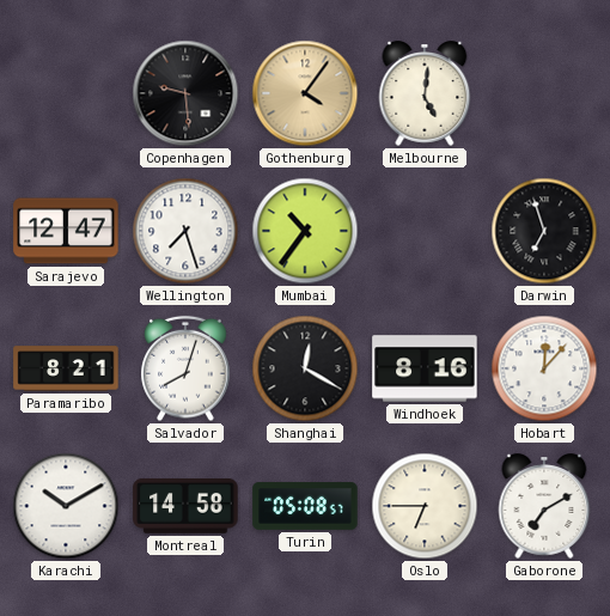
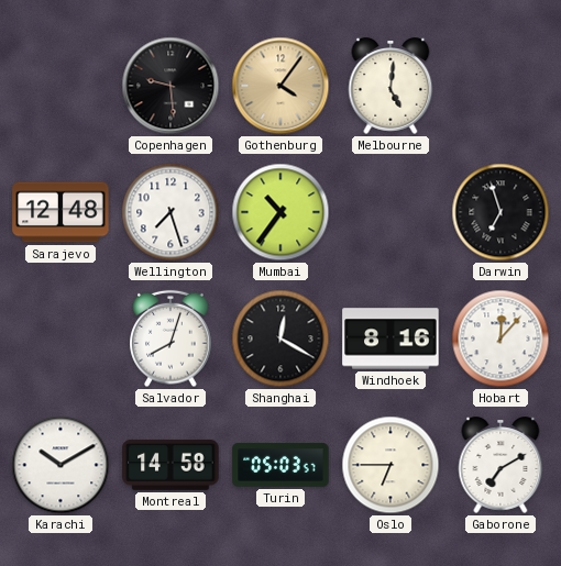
Sarajevo: 12:47 -> 12:48 (61, 212)
Paramaribo: 8:21 -> none (66, 368)
Turin: 05:08 -> 05:03 (280, 465)
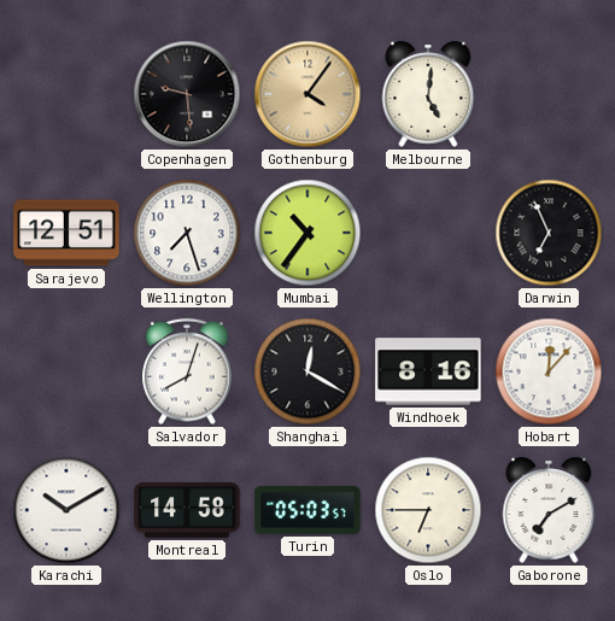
Sarajevo: 12:48 -> 12:51 (66, 233)
Darwin: 6:57 -> 6:56 (549, 233)
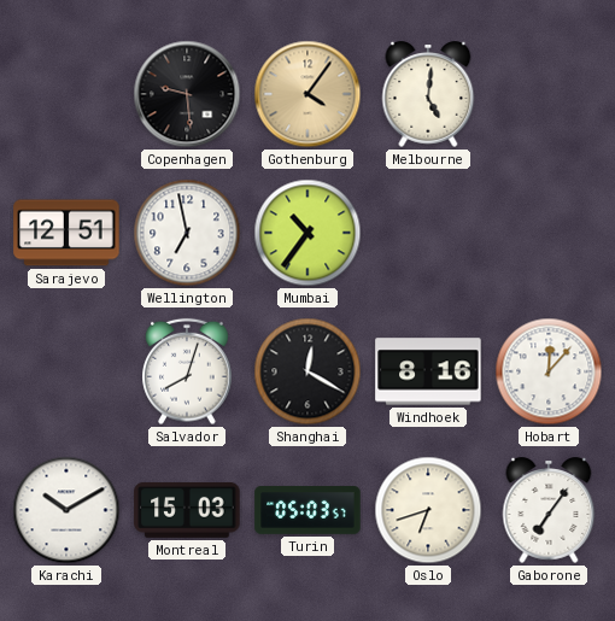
Wellington: 7:27 -> 6:58 (187, 233)
Darwin: 6:56 -> none (549, 233)
Montreal: 14:58 -> 15:03 (187, 510)
Oslo: 6:45 -> 6:42 (428, 510)
Gaborone: 7:10 -> 7:06 (549, 510)
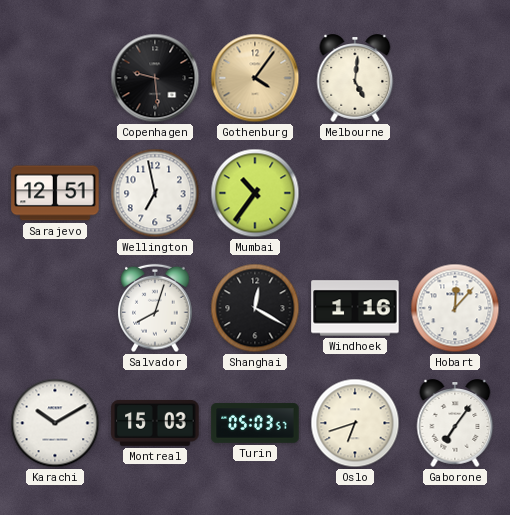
Windhoek: 8:16 -> 1:16 (355, 308)
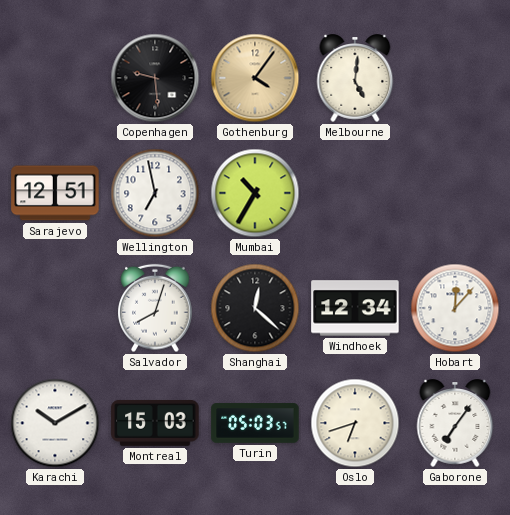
Mumbai: 10:36 -> 10:35 (255, 193)
Shanghai: 12:20 -> 12:22 (255, 308)
Windhoek: 1:16 -> 12:34 (355, 308)
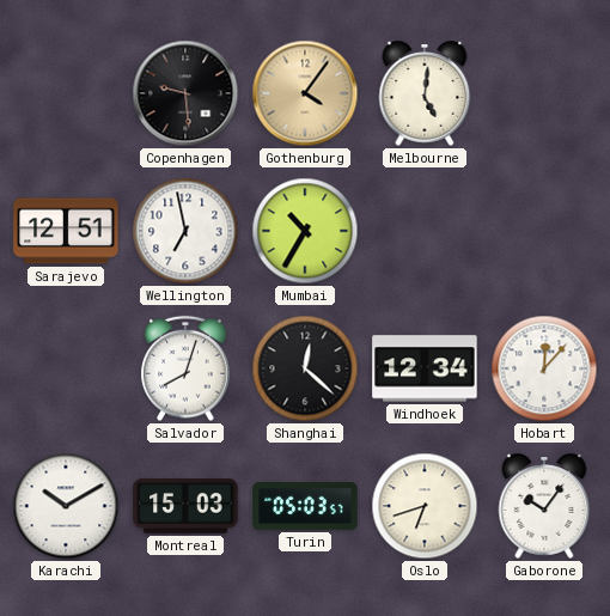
Gaborone: 7:06 -> 10:06 (544, 506)
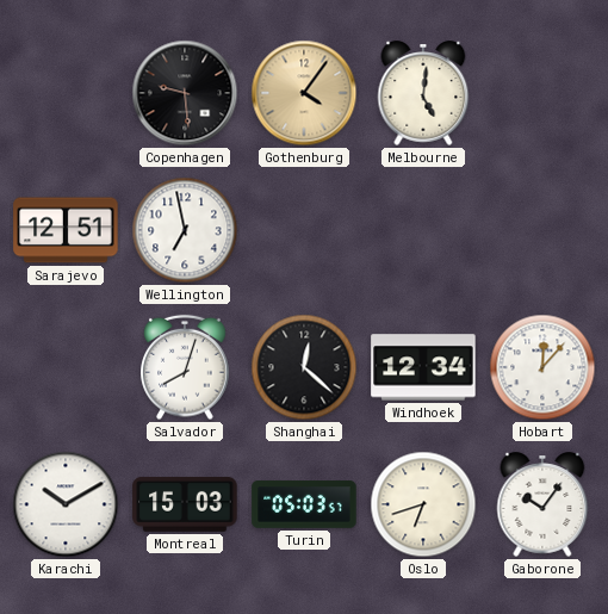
Mumbai: 10:35 -> none (305, 231)
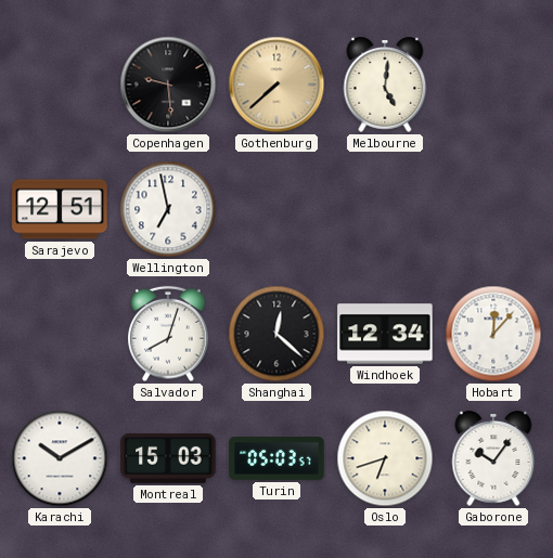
Gothenburg: 4:06 -> 7:38 (276, 85)
